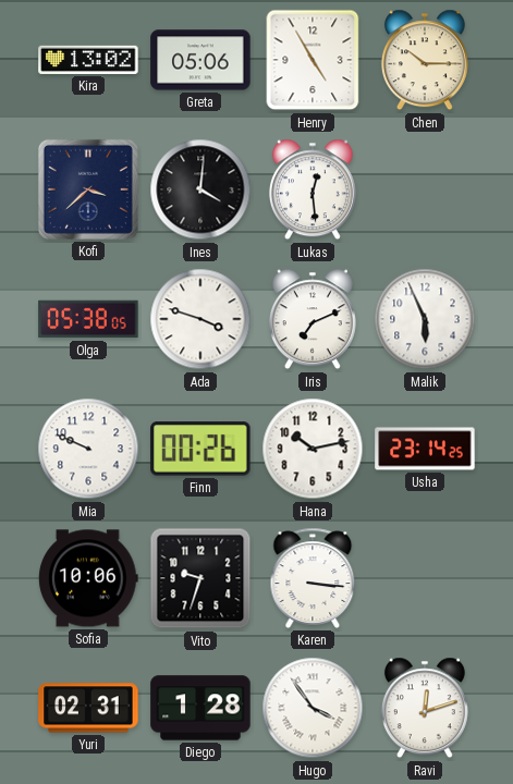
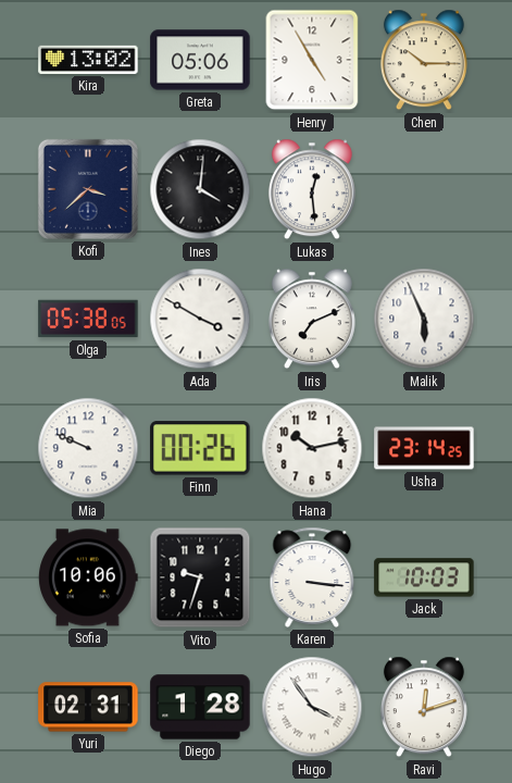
Ada: 3:48 -> 3:50 (200, 319)
Jack: none -> 10:03 (424, 577)
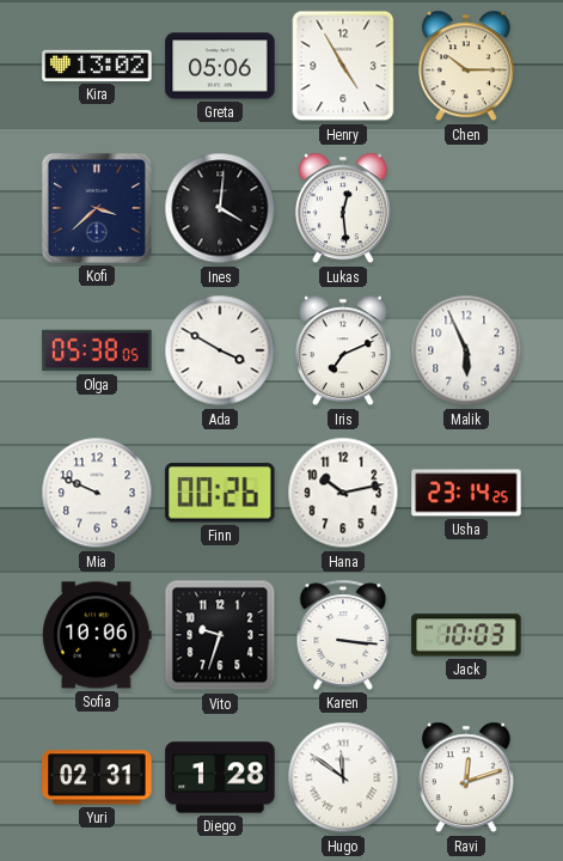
Hugo: 3:54 -> 11:51 (343, 777)
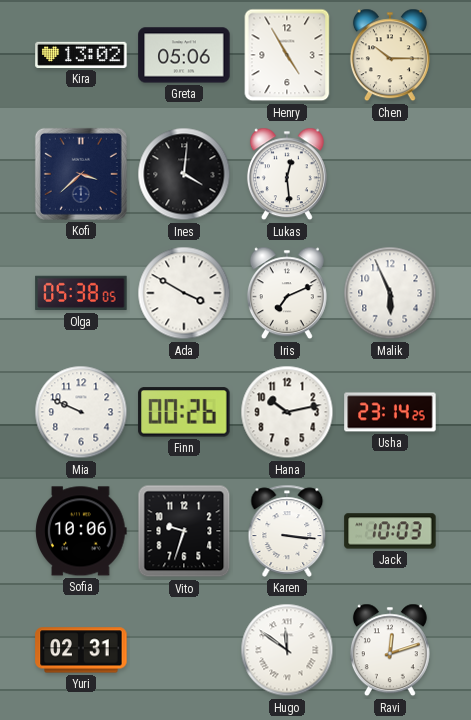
Diego: 1:28 -> none (220, 777)
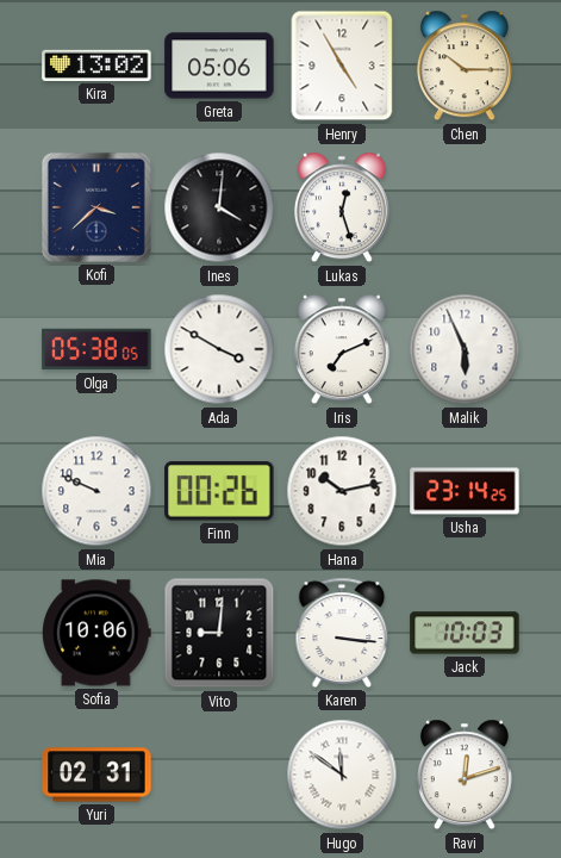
Lukas: 12:29 -> 12:27 (342, 207)
Vito: 9:33 -> 9:01 (219, 633)
